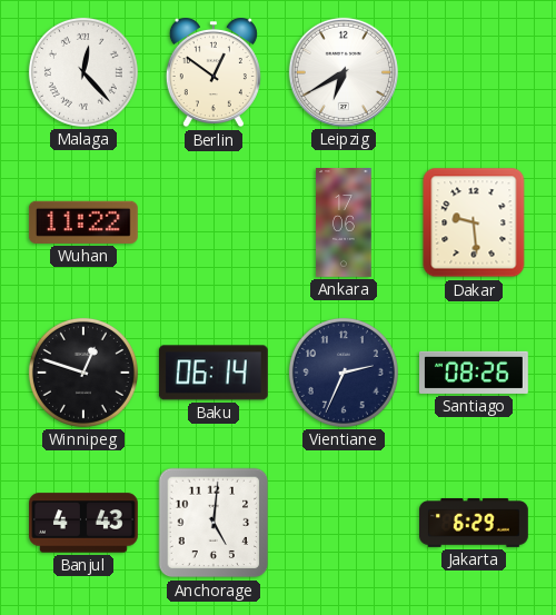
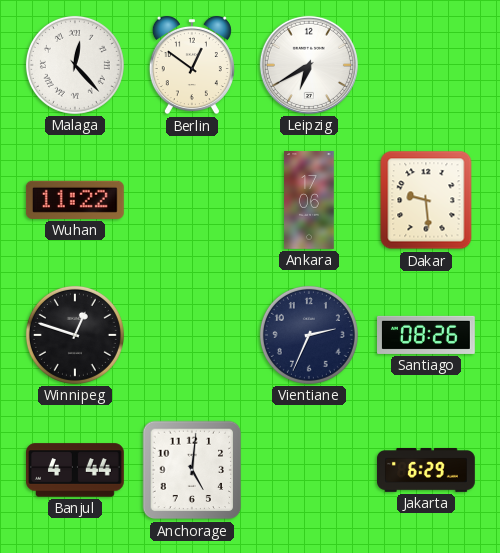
Baku: 06:14 -> none (214, 373)
Banjul: 4:43 -> 4:44 (76, 470)
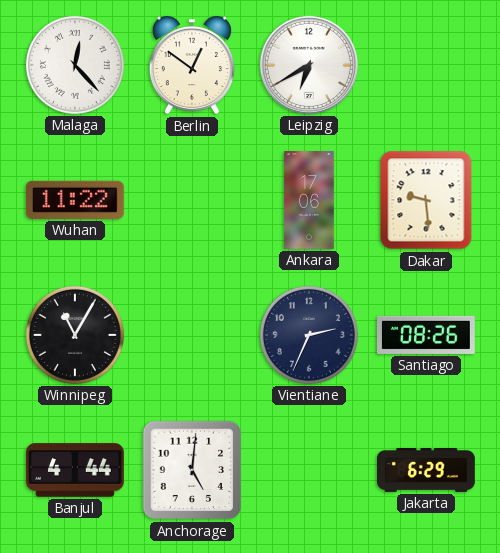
Winnipeg: 12:48 -> 11:05 (75, 335)
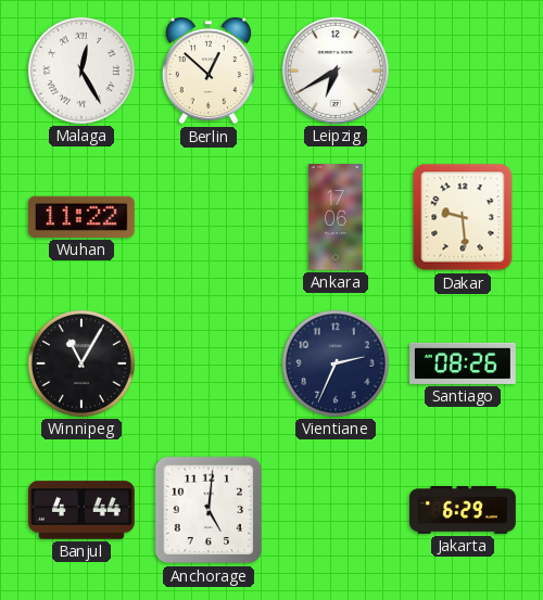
Malaga: 12:23 -> 12:25 (81, 71)
Berlin: 12:51 -> 12:52 (209, 71)
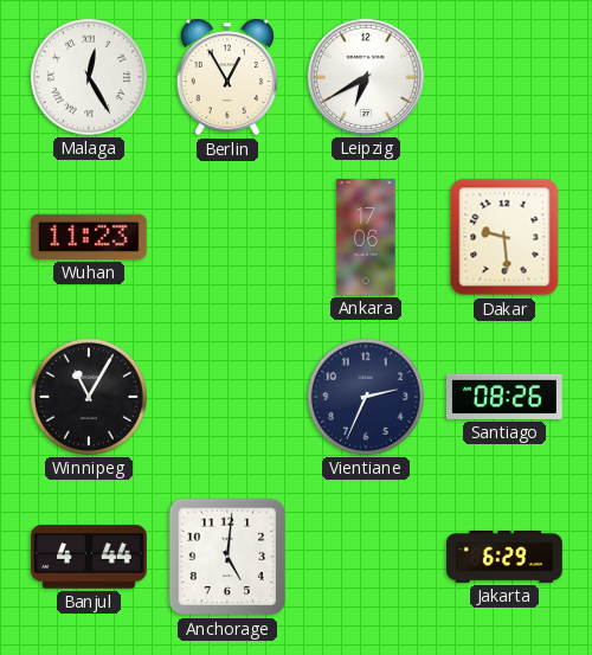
Berlin: 12:52 -> 12:55 (227, 77)
Wuhan: 11:22 -> 11:23 (89, 237)
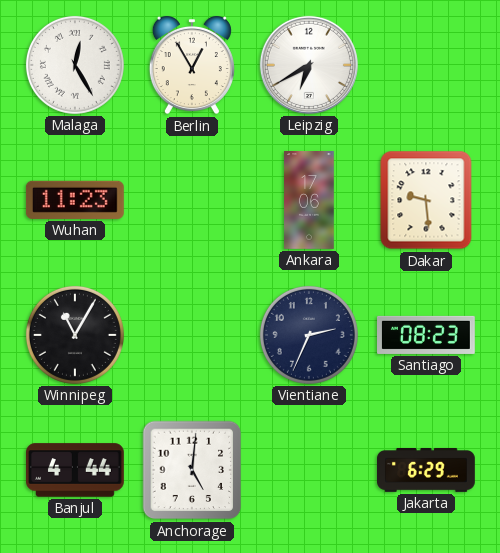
Santiago: 08:26 -> 08:23 (427, 335)
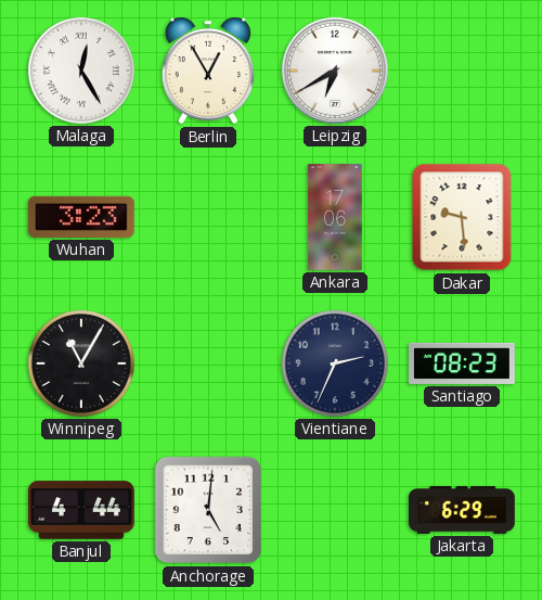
Wuhan: 11:23 -> 3:23 (81, 217)
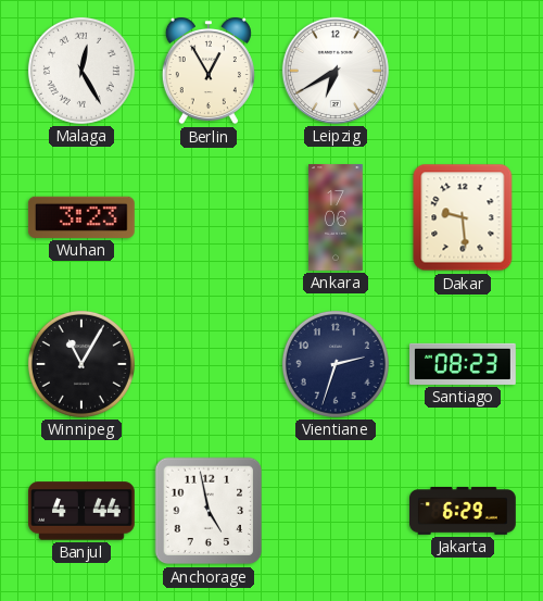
Vientiane: 2:34 -> 2:33 (336, 364)
Anchorage: 5:01 -> 4:58 (209, 511)
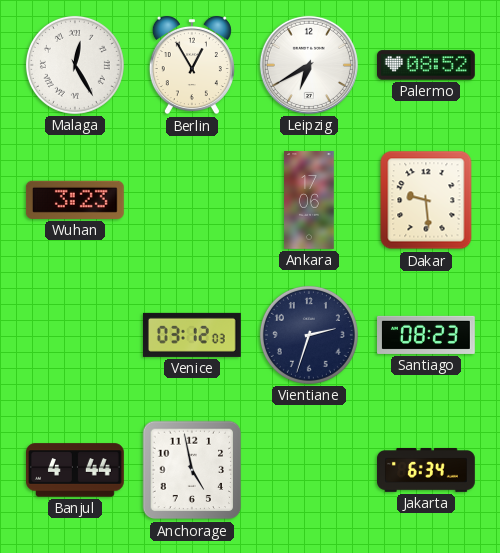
Palermo: none -> 08:52 (427, 65)
Winnipeg: 11:05 -> none (81, 364)
Venice: none -> 03:12 (192, 335)
Jakarta: 6:29 -> 6:34 (427, 470)
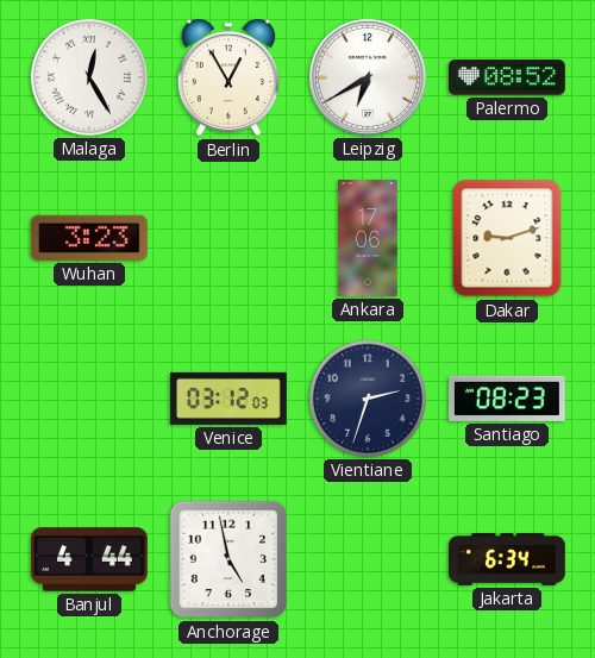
Dakar: 9:29 -> 9:12 (507, 238)
